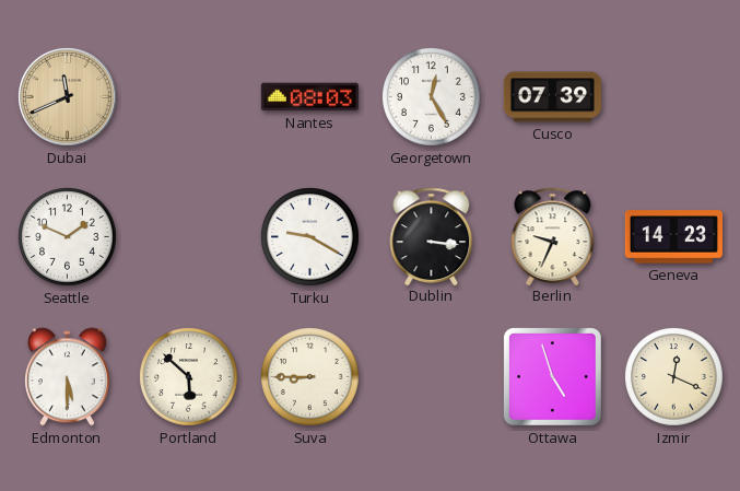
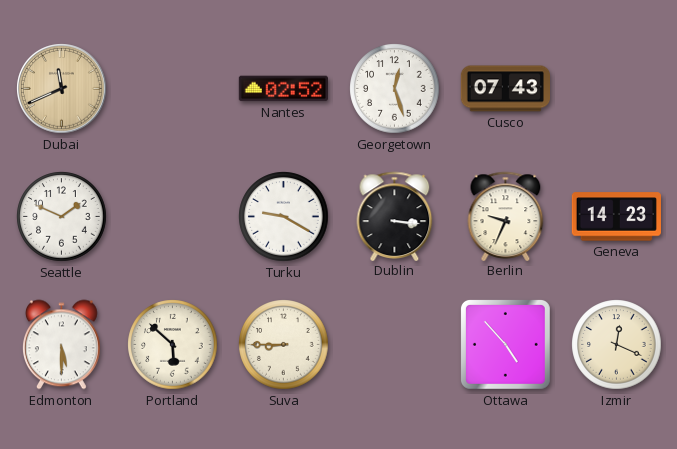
Nantes: 08:03 -> 02:52 (283, 89)
Georgetown: 12:25 -> 12:27 (395, 89)
Cusco: 07:39 -> 07:43 (505, 89)
Ottawa: 4:57 -> 4:53 (505, 344)
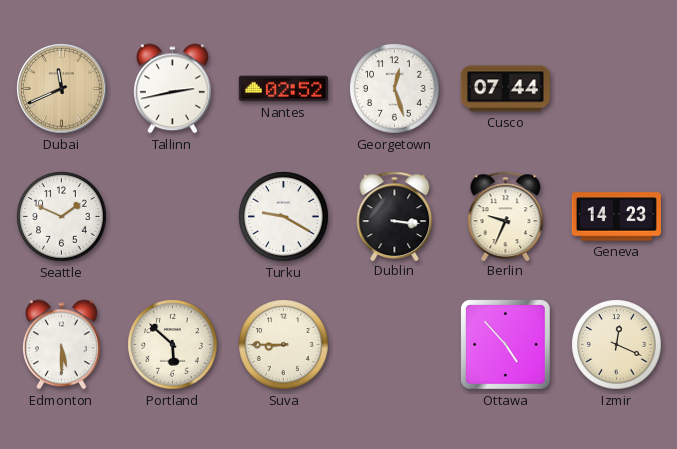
Tallinn: none -> 2:43 (172, 89)
Cusco: 07:43 -> 07:44 (505, 89)
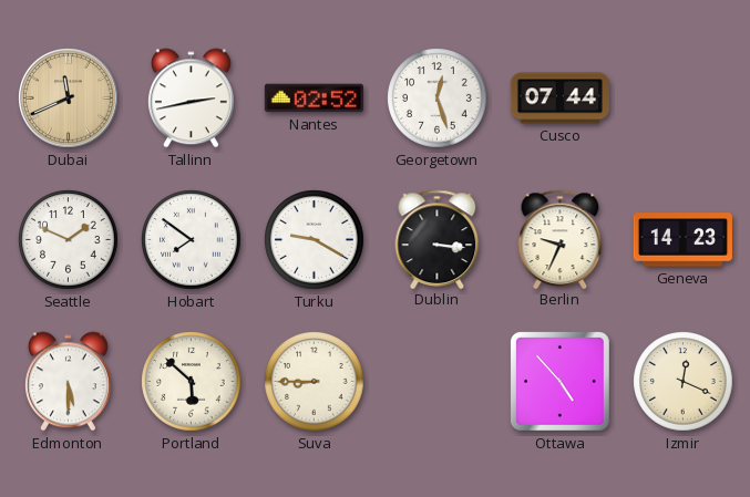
Hobart: none -> 7:51 (192, 240)
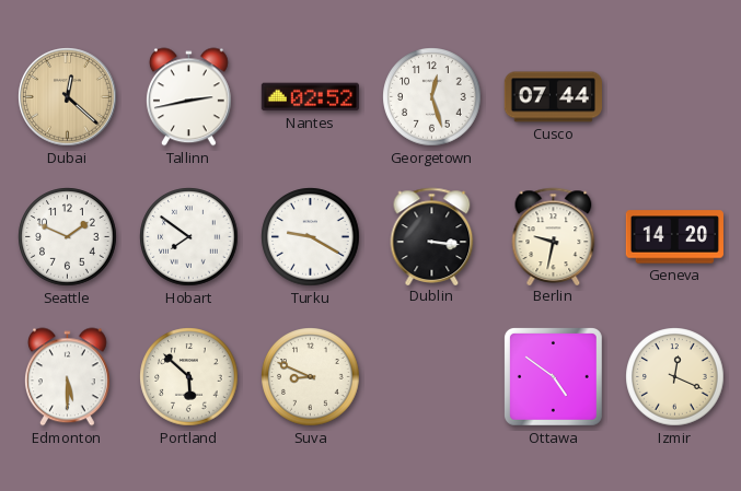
Dubai: 11:41 -> 12:22 (68, 97)
Berlin: 9:34 -> 9:32 (554, 236)
Geneva: 14:23 -> 14:20 (674, 237)
Suva: 8:45 -> 8:49 (311, 377)
Ottawa: 4:53 -> 4:51 (553, 376)
